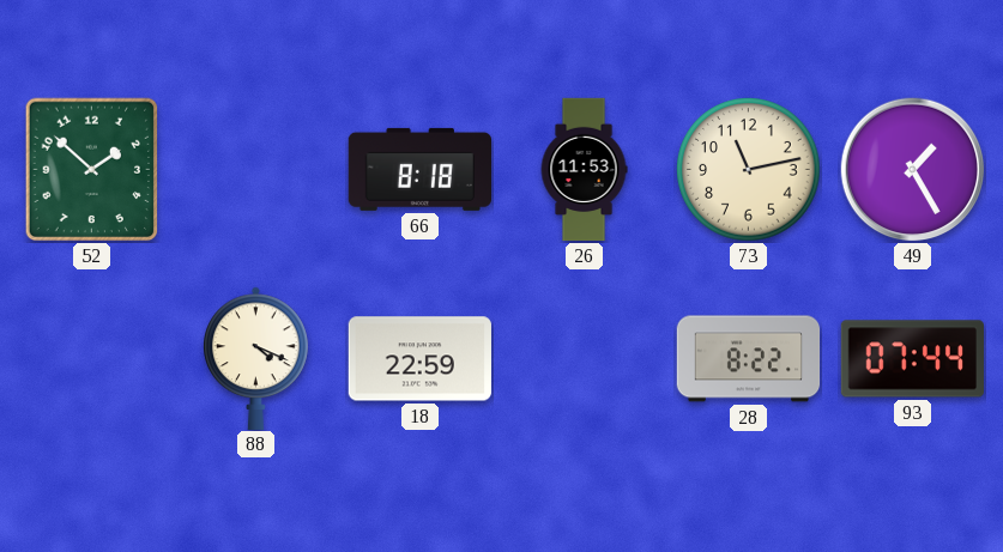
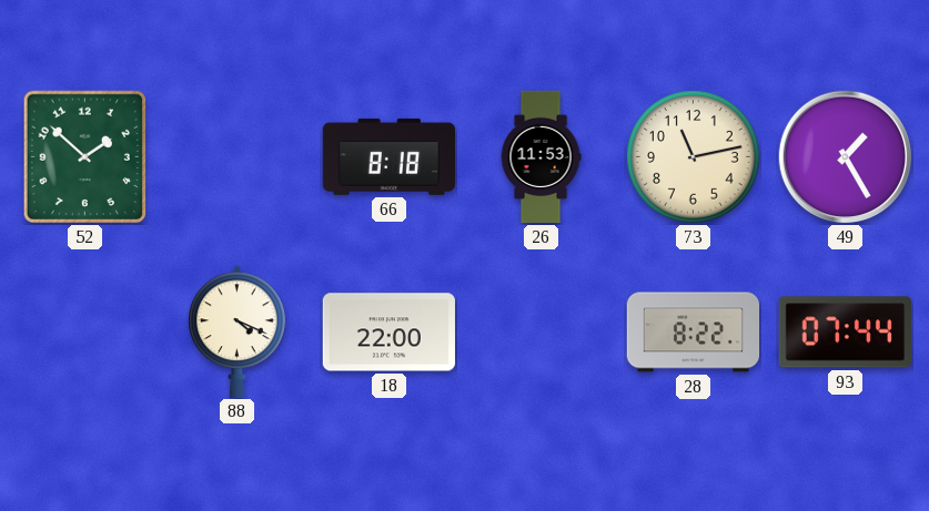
18: 22:59 -> 22:00 (388, 333)
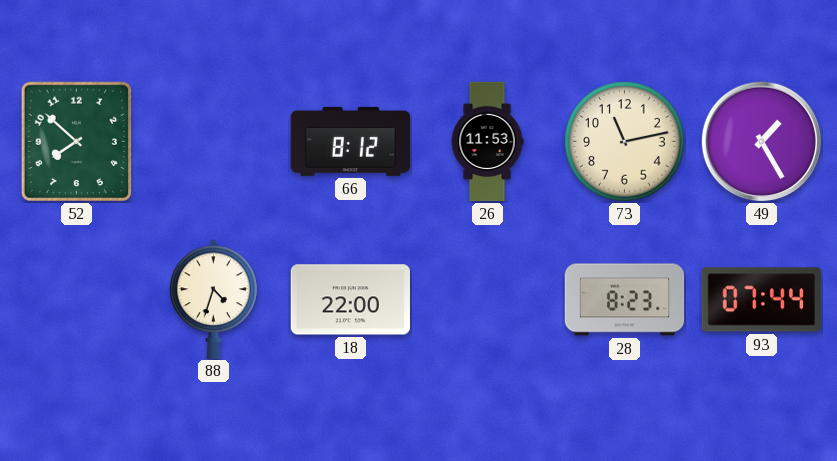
52: 1:52 -> 7:52 (77, 142)
66: 8:18 -> 8:12 (350, 141)
88: 4:19 -> 4:33 (214, 299)
28: 8:22 -> 8:23 (625, 300)
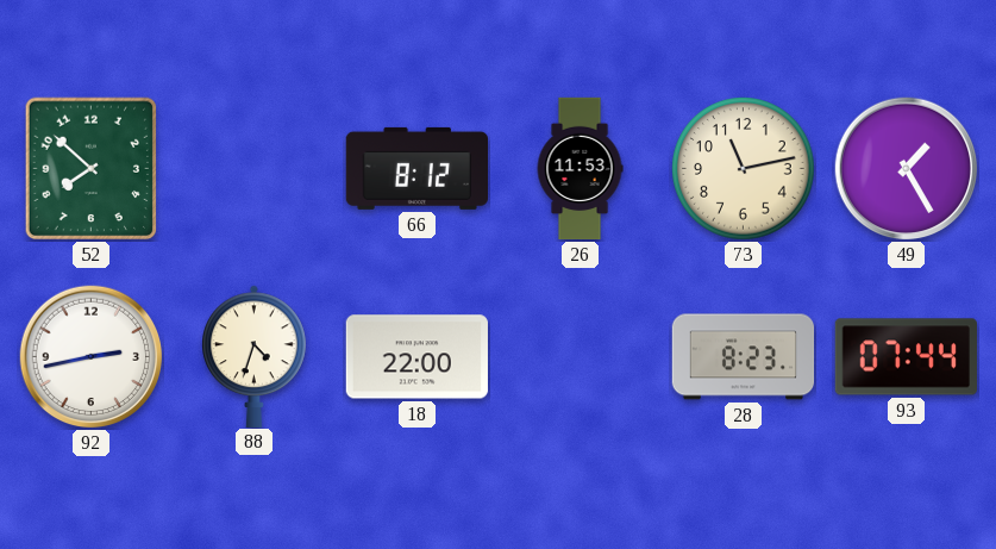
92: none -> 2:43 (92, 357)
